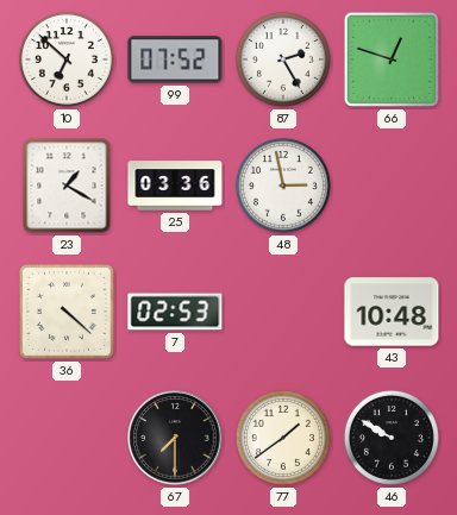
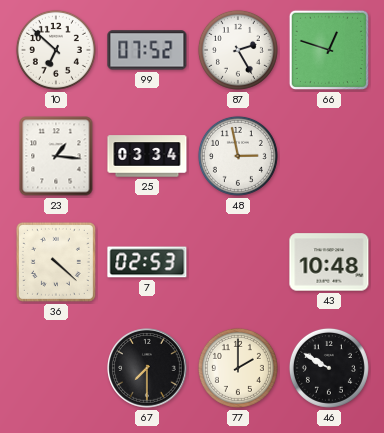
23: 1:20 -> 1:16 (56, 156)
25: 03:36 -> 03:34 (147, 156)
77: 1:39 -> 2:00 (238, 368)
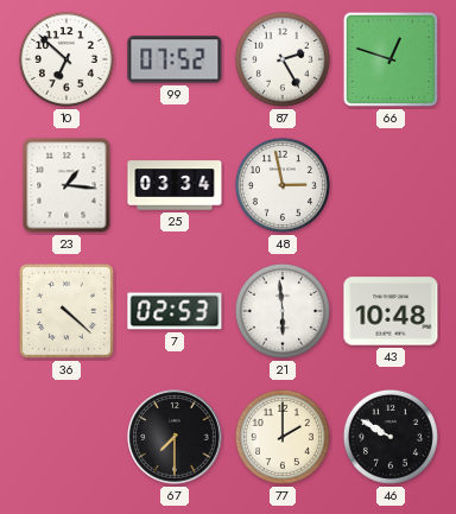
21: none -> 5:59 (283, 311)
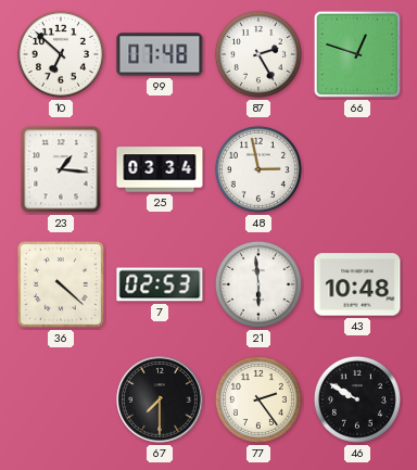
99: 07:52 -> 07:48 (160, 54)
77: 2:00 -> 2:24 (258, 399)
